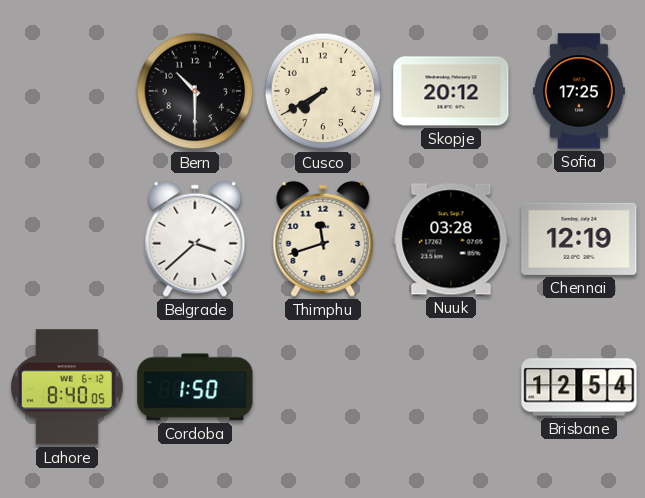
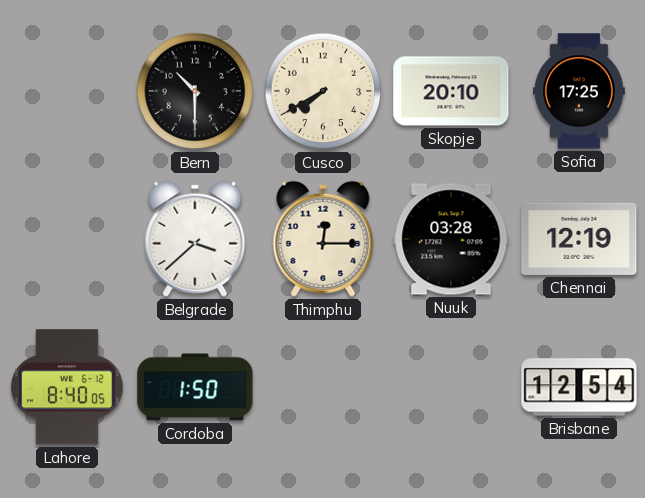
Skopje: 20:12 -> 20:10 (451, 91)
Thimphu: 11:42 -> 12:15 (323, 239)
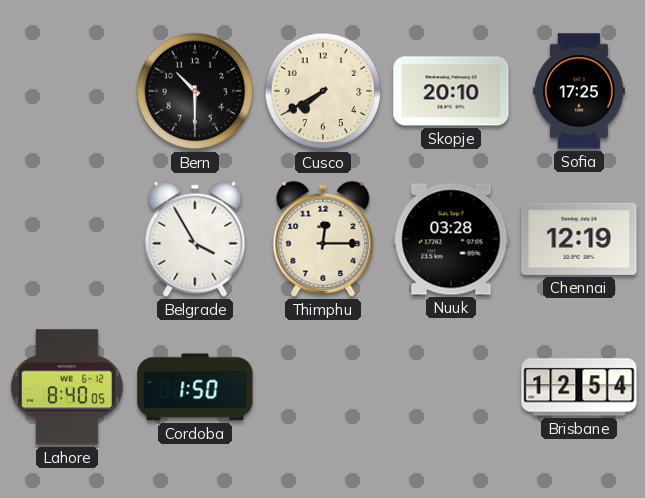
Belgrade: 3:38 -> 3:55 (195, 239)
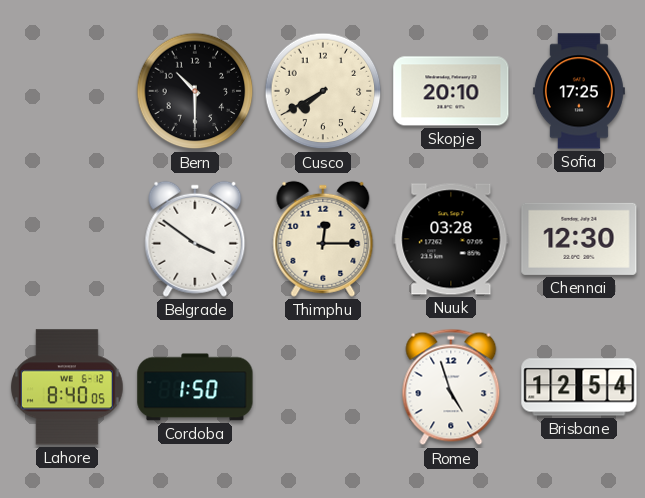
Belgrade: 3:55 -> 3:51 (195, 239)
Chennai: 12:19 -> 12:30 (579, 239)
Rome: none -> 4:57 (451, 387)
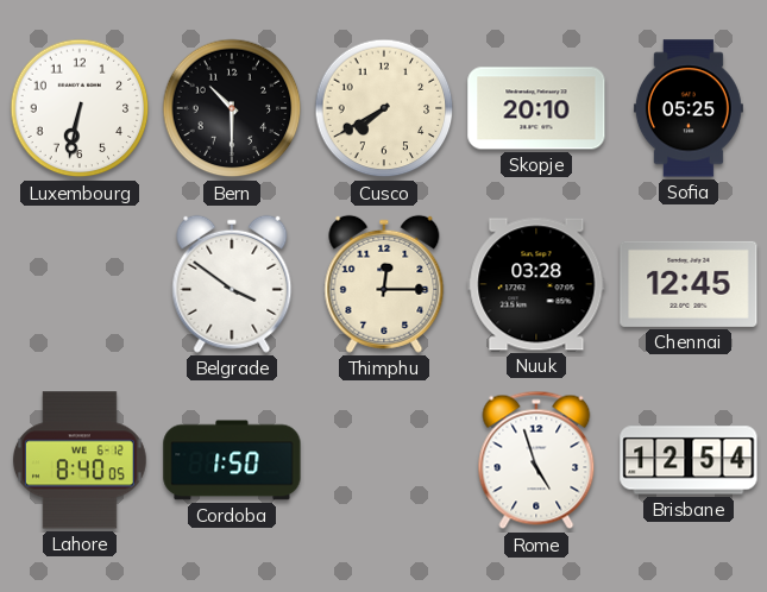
Luxembourg: none -> 6:32 (80, 108)
Sofia: 17:25 -> 05:25 (689, 108)
Chennai: 12:30 -> 12:45 (689, 284)
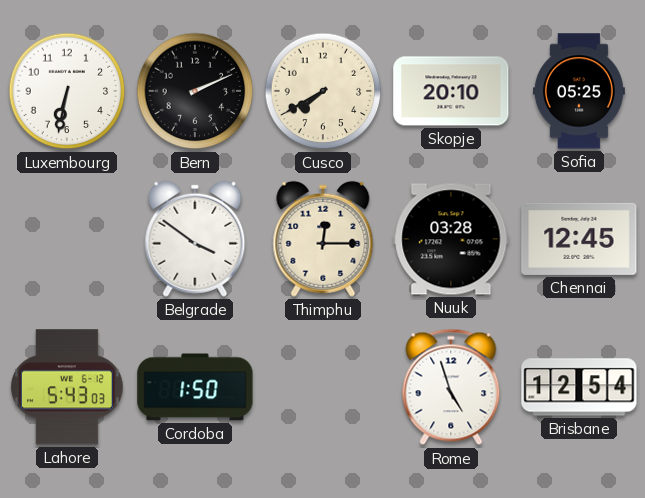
Bern: 10:30 -> 2:11 (195, 91)
Lahore: 8:40 -> 5:43 (67, 387)
